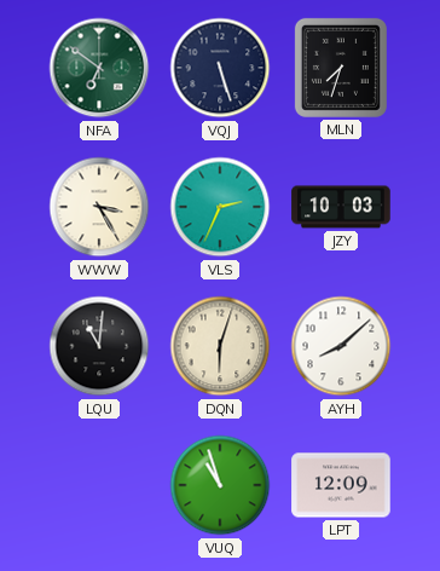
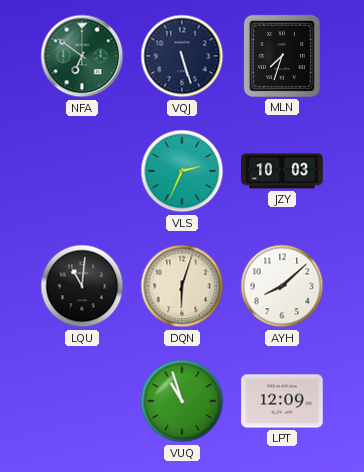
WWW: 3:25 -> none (99, 207)
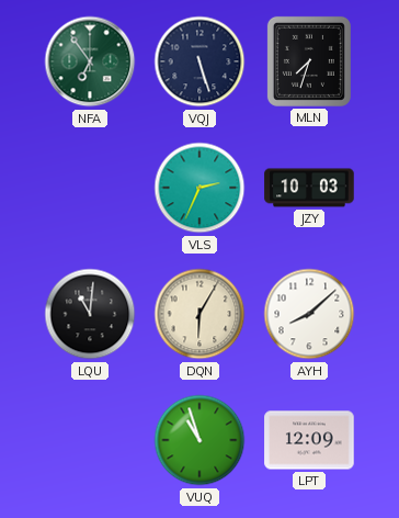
NFA: 6:51 -> 6:54 (90, 61)
DQN: 6:03 -> 6:05 (200, 314)
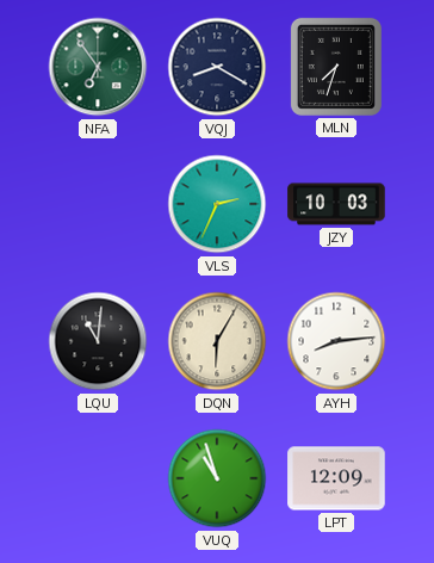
VQJ: 5:27 -> 8:20 (217, 67)
AYH: 8:08 -> 8:14 (336, 341)
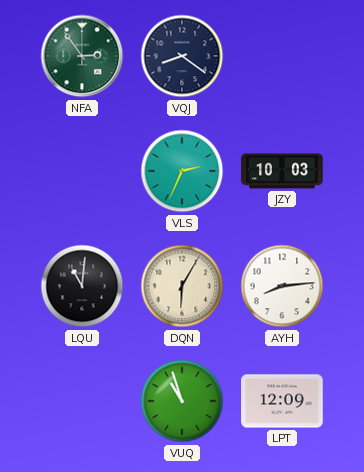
NFA: 6:54 -> 2:54 (82, 56)
VQJ: 8:20 -> 8:21 (182, 56)
MLN: 7:33 -> none (336, 67)
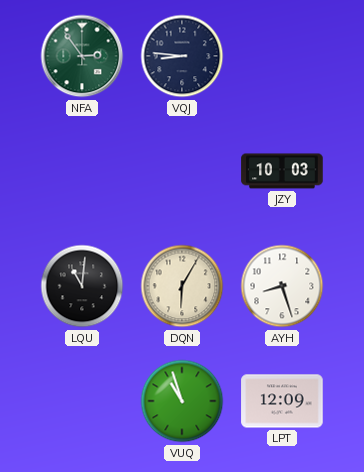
VQJ: 8:21 -> 8:46 (182, 56)
VLS: 2:34 -> none (182, 171)
AYH: 8:14 -> 8:27 (282, 286)
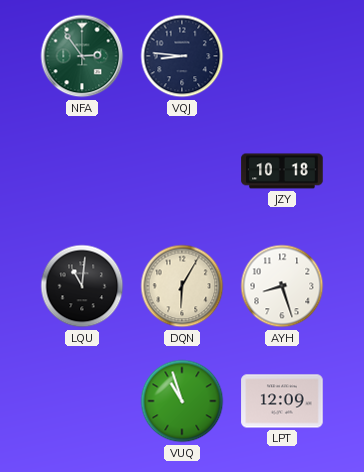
JZY: 10:03 -> 10:18 (282, 171)
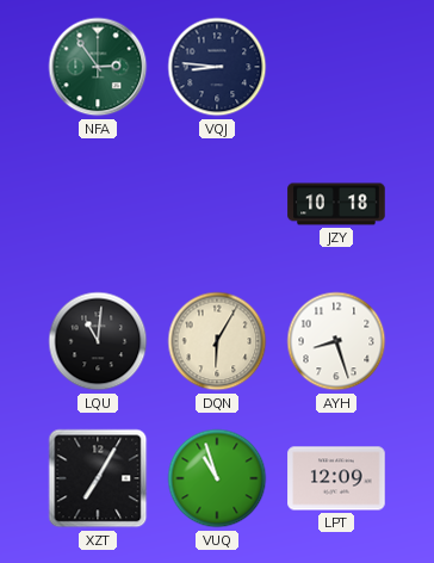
XZT: none -> 7:05 (98, 478)
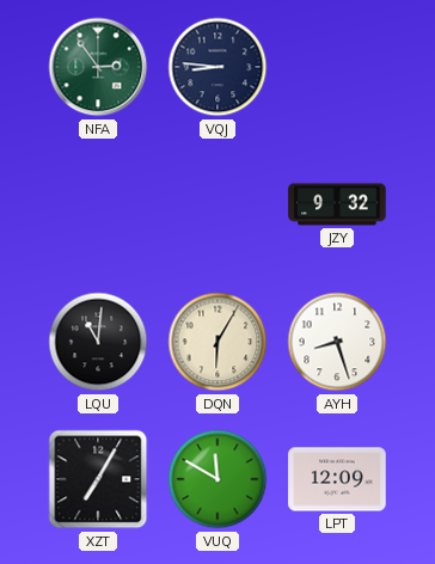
JZY: 10:18 -> 9:32 (337, 204)
VUQ: 10:57 -> 11:50 (217, 479)
